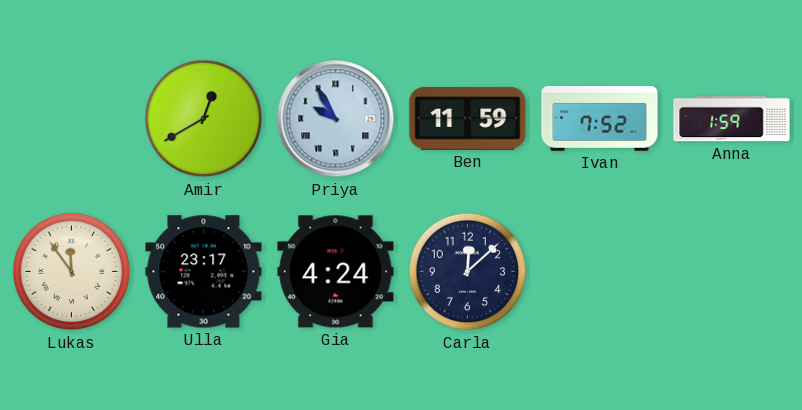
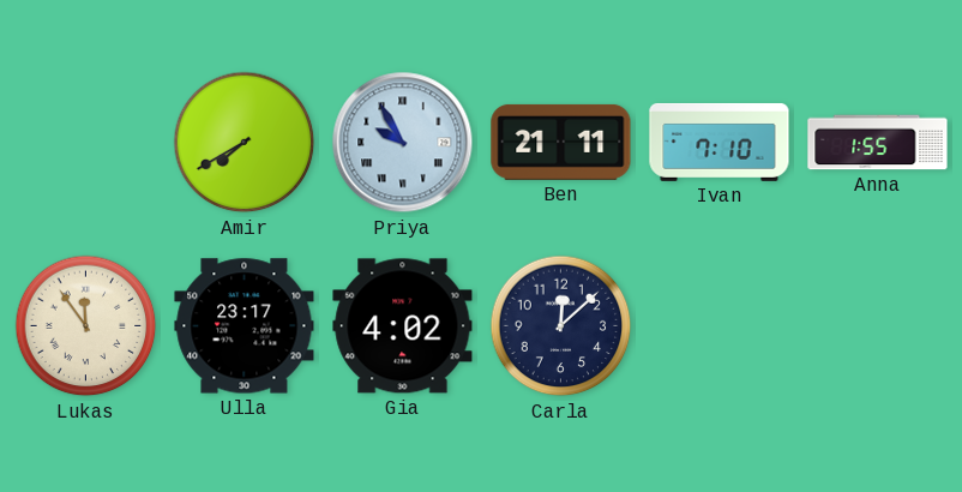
Amir: 12:40 -> 7:40 (245, 143)
Ben: 11:59 -> 21:11 (561, 142)
Ivan: 7:52 -> 7:10 (720, 143)
Anna: 1:59 -> 1:55 (878, 143)
Gia: 4:24 -> 4:02 (403, 326)
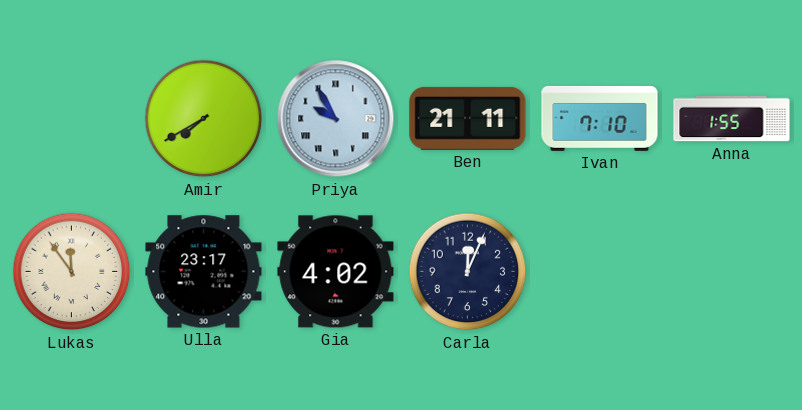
Carla: 12:08 -> 12:04 (468, 272)
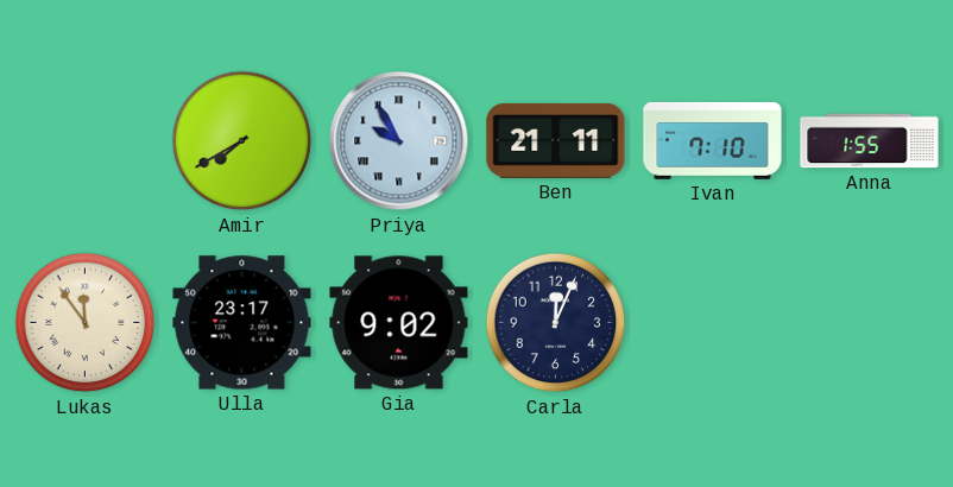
Gia: 4:02 -> 9:02 (399, 323)
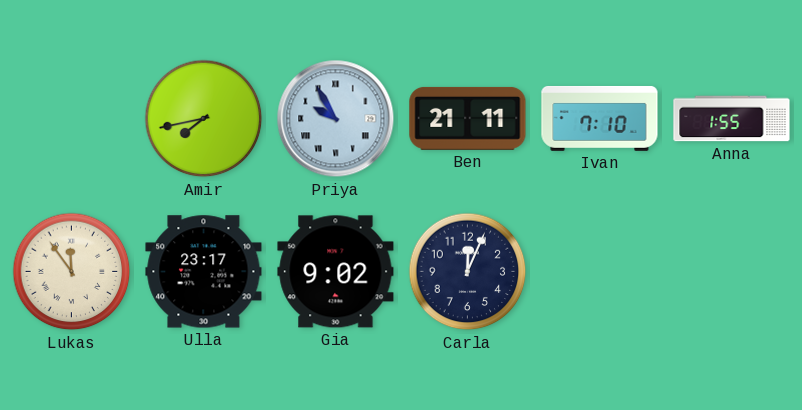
Amir: 7:40 -> 7:43 (204, 119)
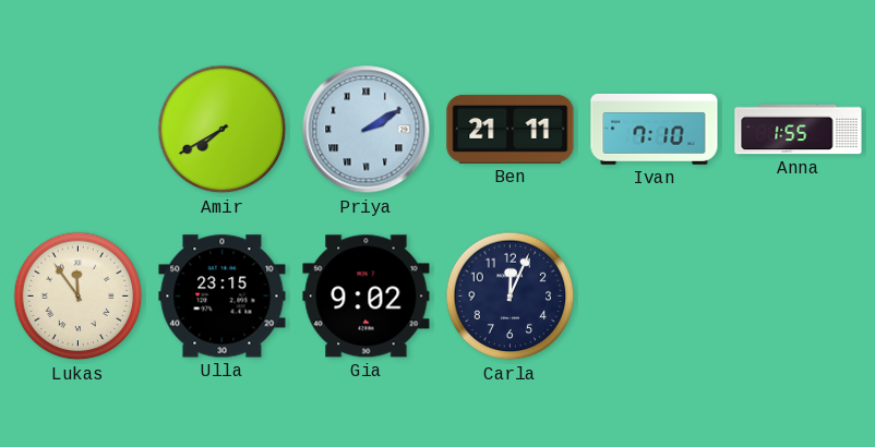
Amir: 7:43 -> 7:40 (223, 130)
Priya: 9:55 -> 2:10 (367, 130)
Ulla: 23:17 -> 23:15 (223, 297)
